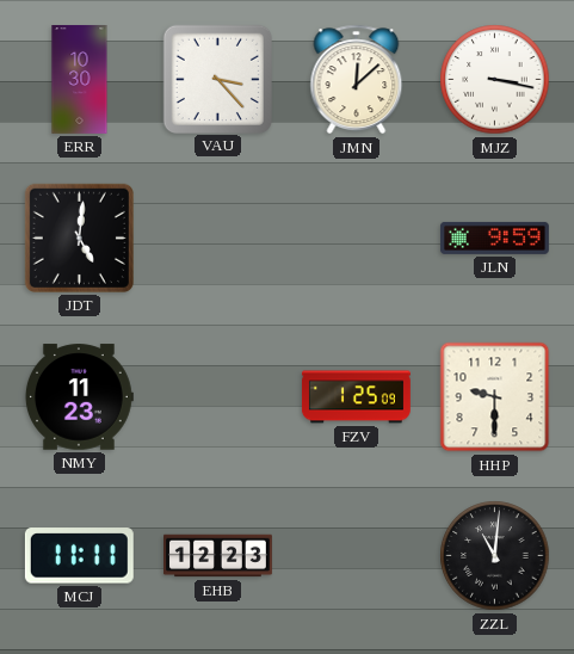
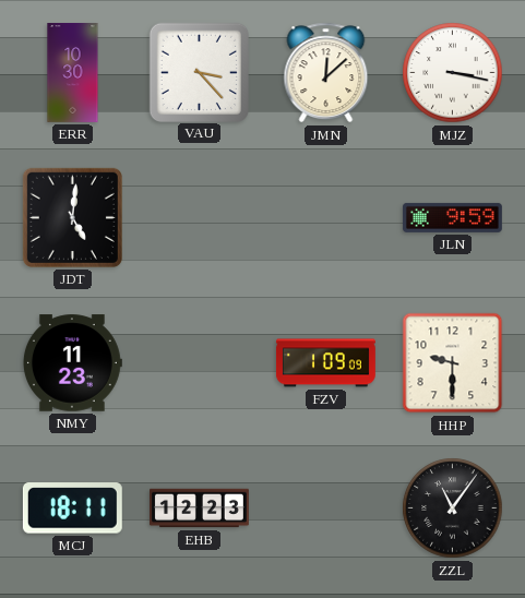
FZV: 1:25 -> 1:09 (325, 363)
MCJ: 11:11 -> 18:11 (72, 509)
ZZL: 11:01 -> 11:06 (453, 509)
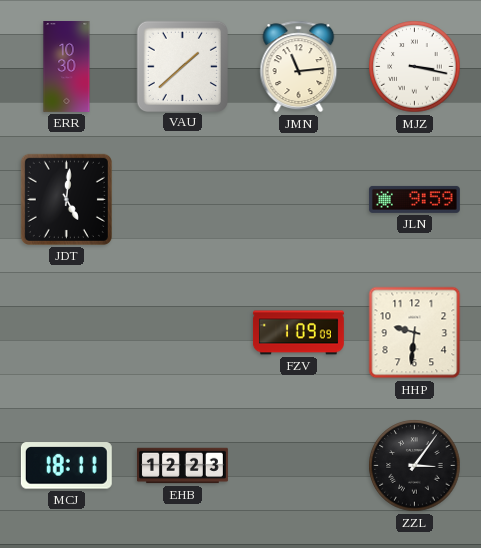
VAU: 3:23 -> 1:38 (182, 66)
JMN: 12:08 -> 11:14 (299, 67)
NMY: 11:23 -> none (72, 363)
HHP: 9:30 -> 9:31 (415, 333)
ZZL: 11:06 -> 3:06 (415, 466)
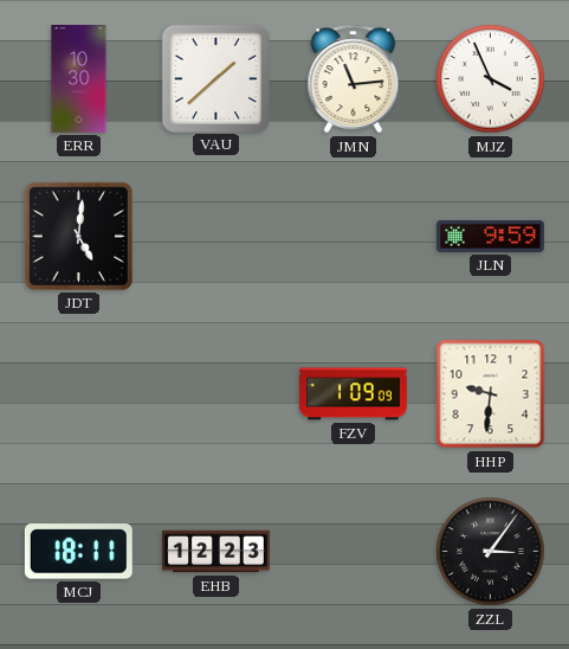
MJZ: 3:17 -> 3:56 (491, 79)
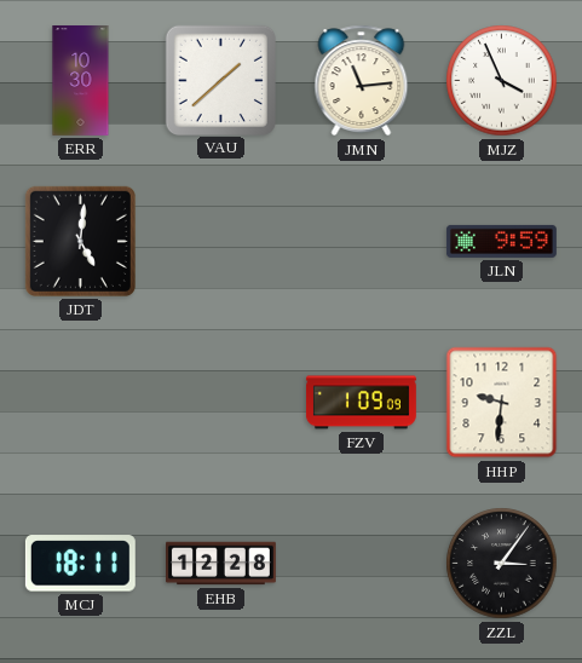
EHB: 12:23 -> 12:28 (221, 564)
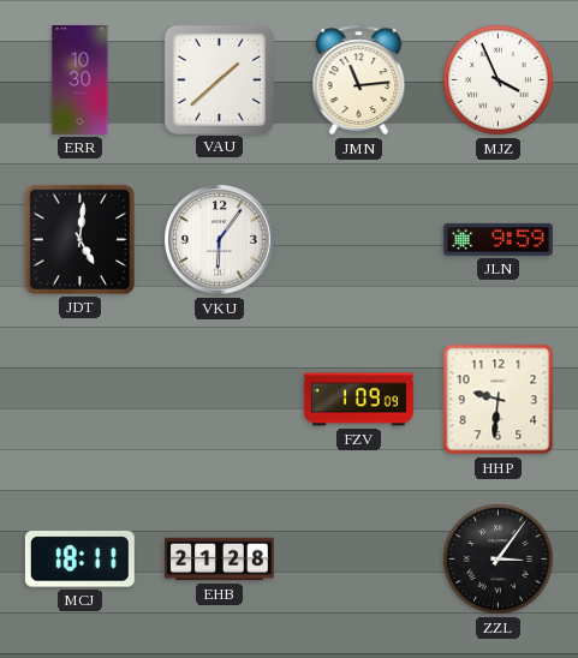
VKU: none -> 6:06 (220, 240)
EHB: 12:28 -> 21:28 (220, 560)
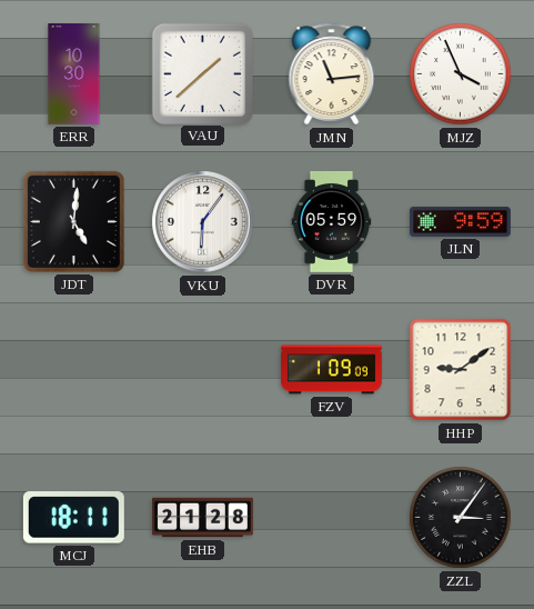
DVR: none -> 05:59 (332, 221)
HHP: 9:31 -> 9:09 (461, 370)
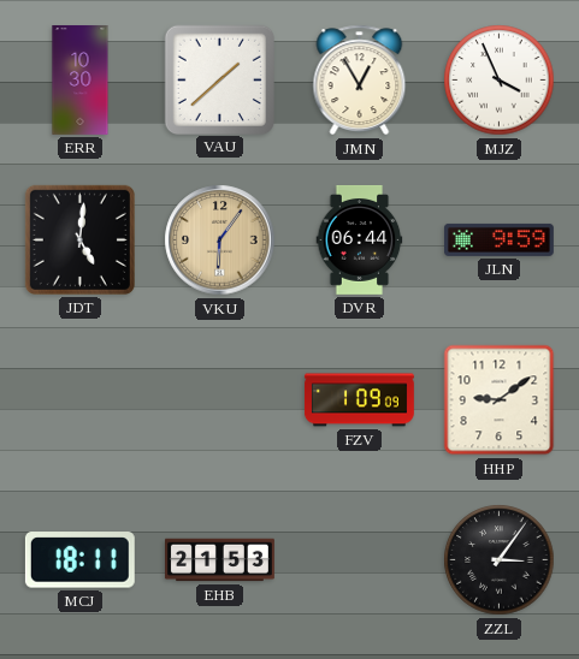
JMN: 11:14 -> 12:55 (360, 81)
VKU dial: white -> champagne (220, 241)
DVR: 05:59 -> 06:44 (360, 239)
EHB: 21:28 -> 21:53 (220, 560)
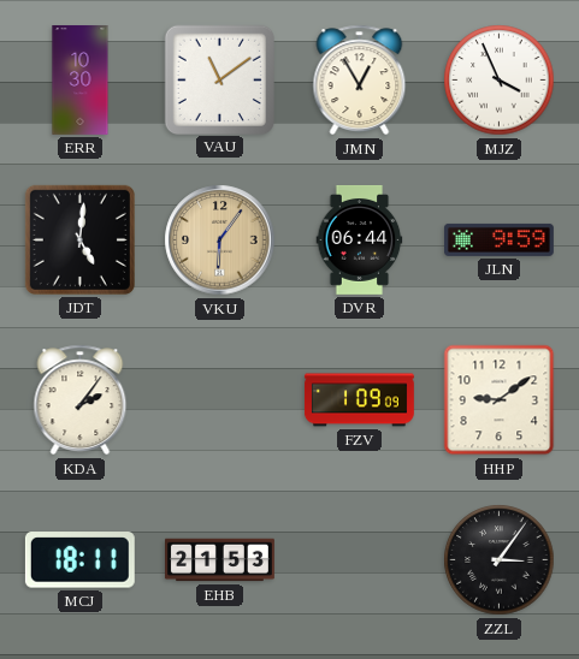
VAU: 1:38 -> 11:09 (219, 79)
KDA: none -> 2:06 (81, 400)
